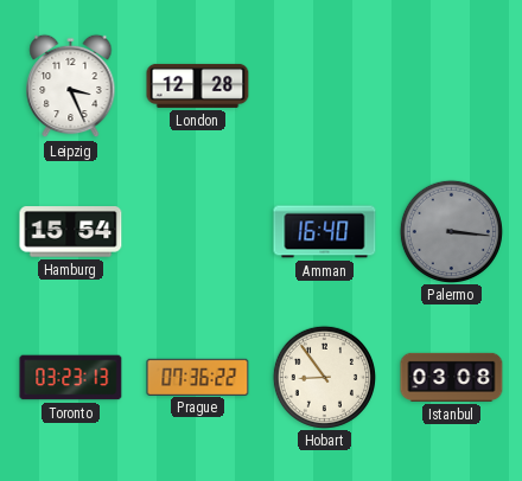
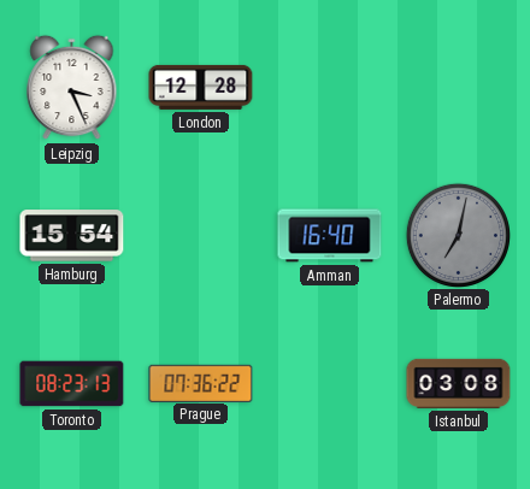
Palermo: 3:16 -> 7:02 (458, 235)
Toronto: 03:23 -> 08:23 (72, 384)
Hobart: 8:54 -> none (324, 377)
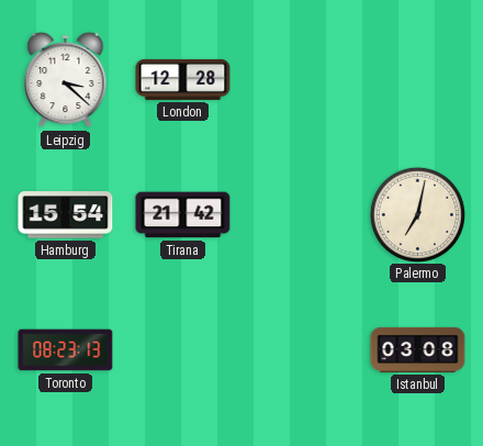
Leipzig: 3:26 -> 3:22 (66, 80)
Tirana: none -> 21:42 (183, 215)
Amman: 16:40 -> none (330, 236)
Palermo dial: grey -> cream (417, 214)
Prague: 07:36 -> none (201, 383)
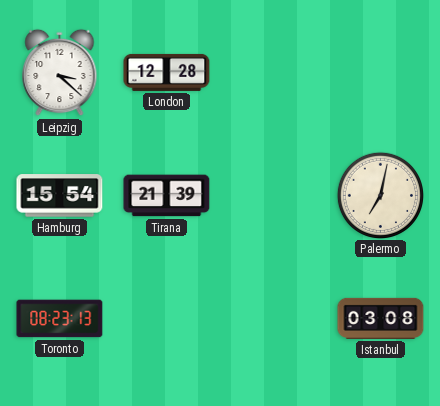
Tirana: 21:42 -> 21:39 (167, 196)
